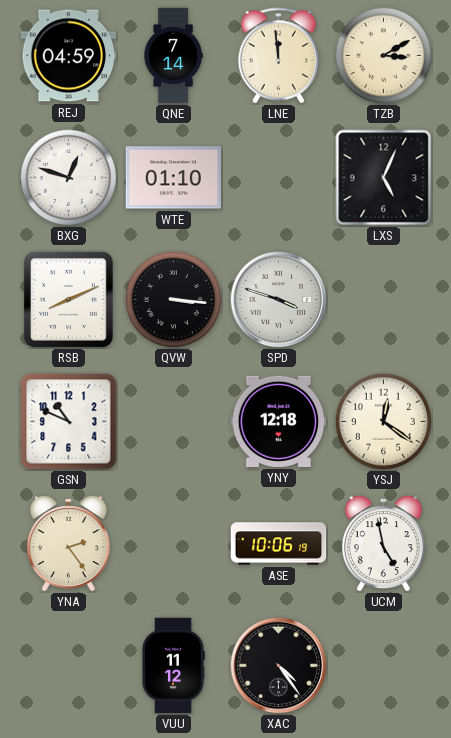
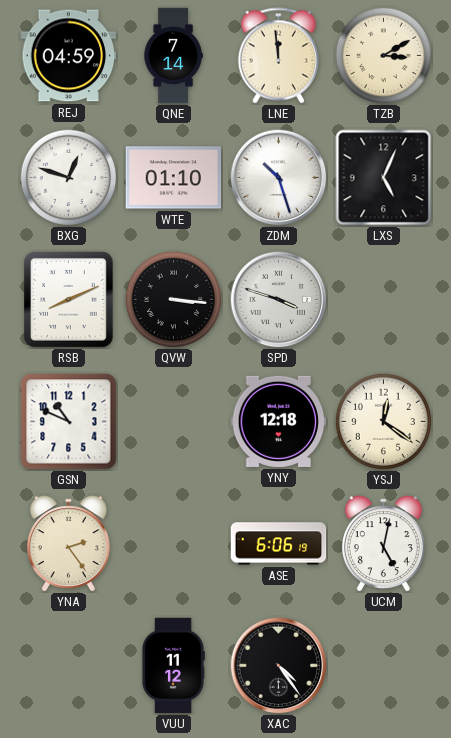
ZDM: none -> 10:27 (279, 178)
ASE: 10:06 -> 6:06 (279, 544)
UCM: 4:58 -> 5:02 (383, 544)
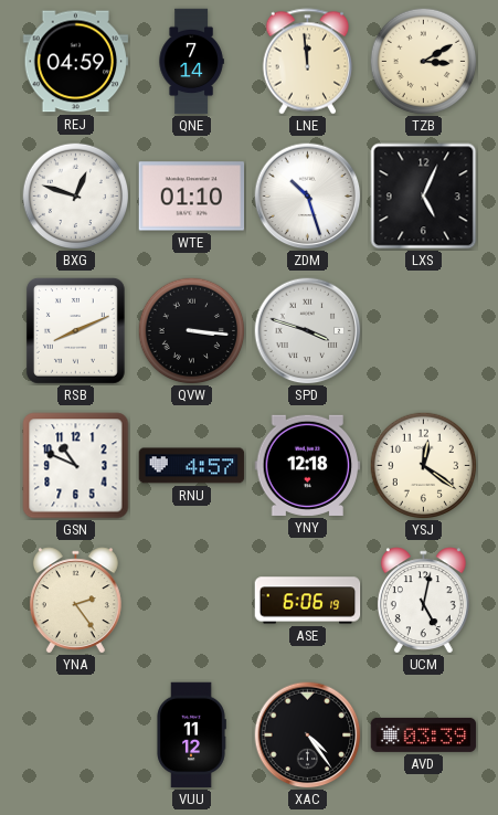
RNU: none -> 4:57 (192, 466)
AVD: none -> 03:39 (424, 734)
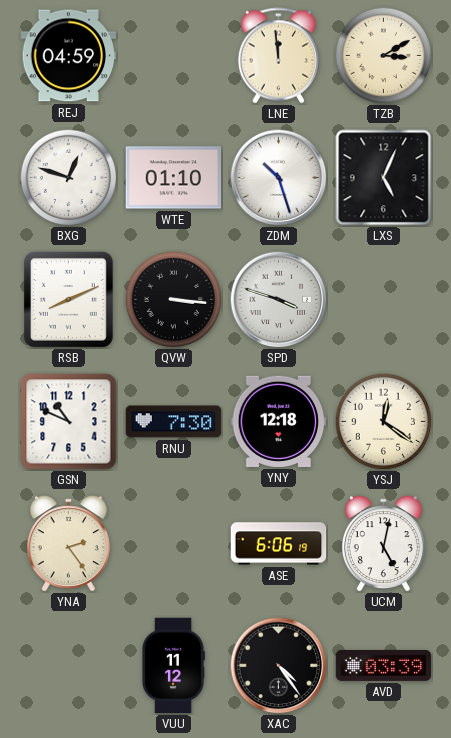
QNE: 7:14 -> none (191, 62)
RNU: 4:57 -> 7:30 (174, 422)
